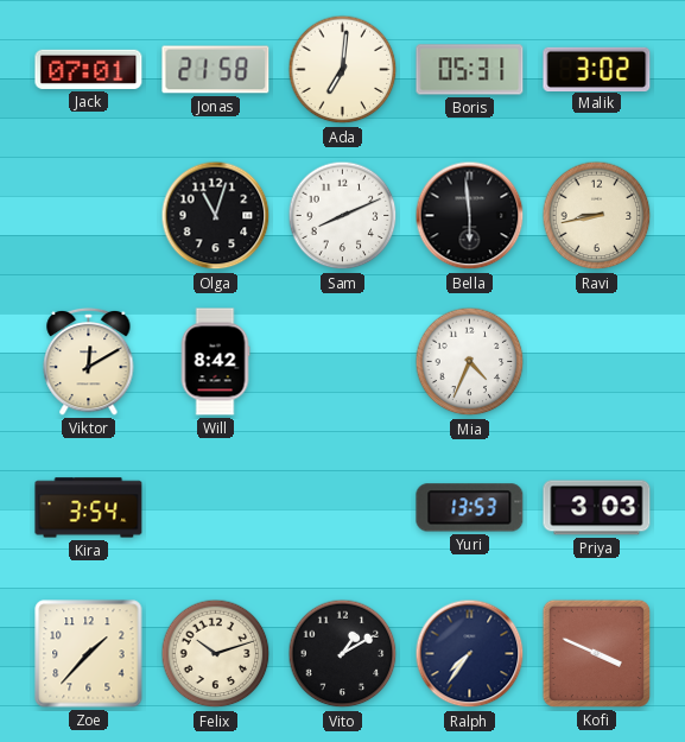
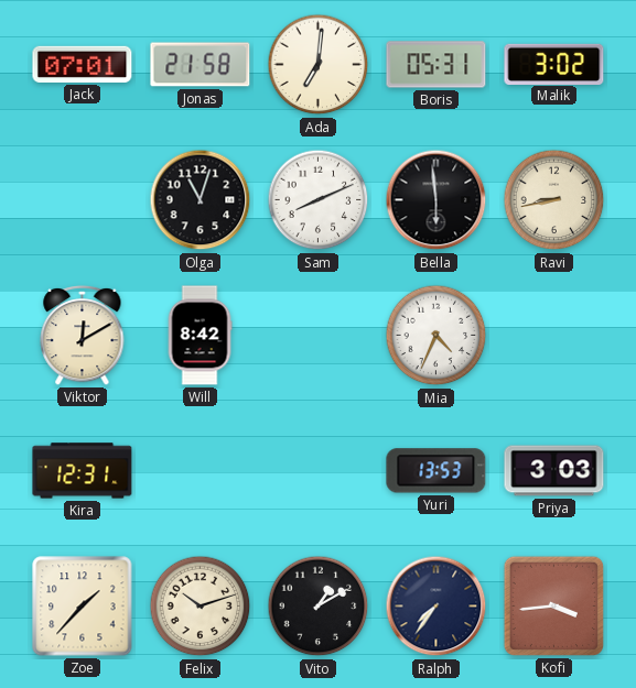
Kira: 3:54 -> 12:31 (83, 471)
Kofi: 3:49 -> 3:44 (553, 605)
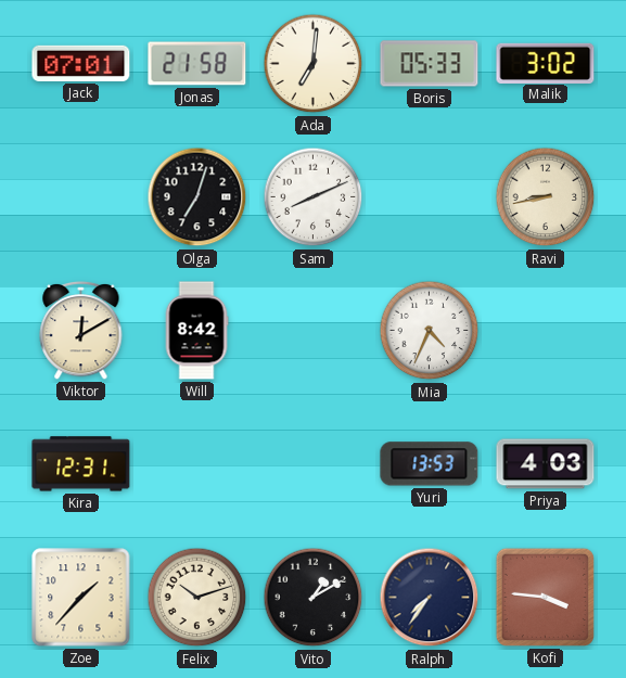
Boris: 05:31 -> 05:33 (430, 64)
Olga: 11:03 -> 7:03 (197, 197)
Bella: 5:59 -> none (436, 200)
Priya: 3:03 -> 4:03 (546, 464)
Kofi: 3:44 -> 3:46 (545, 597)
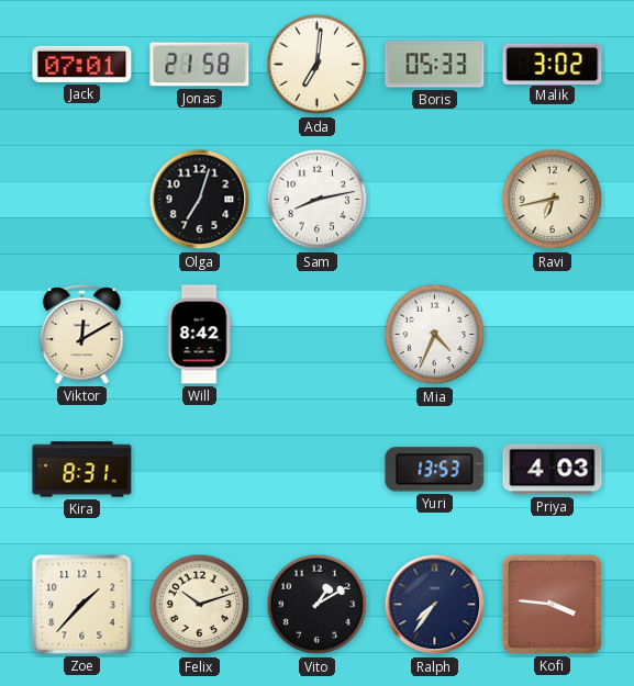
Sam: 8:11 -> 8:13 (318, 200)
Ravi: 8:43 -> 6:43 (553, 200)
Kira: 12:31 -> 8:31 (82, 470)
